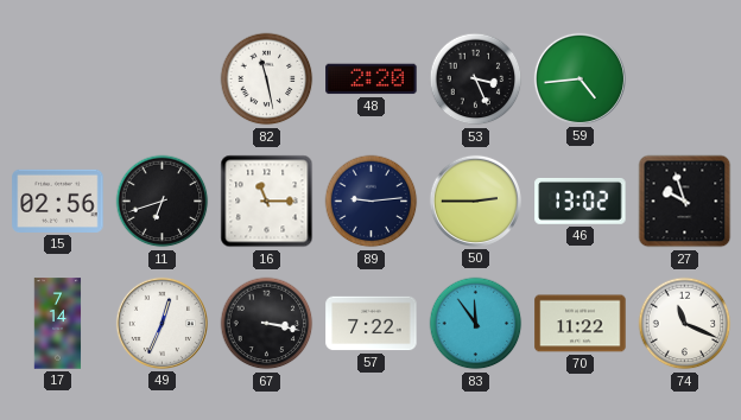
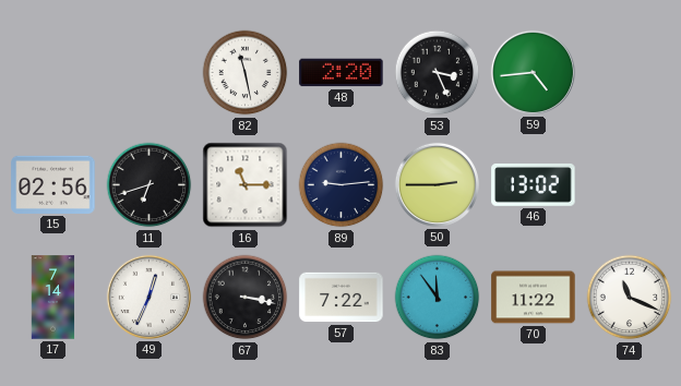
27: 9:57 -> none (685, 202)
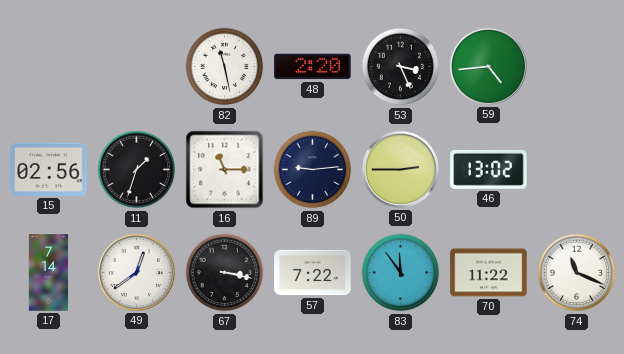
11: 6:42 -> 1:33 (137, 170)
49: 12:34 -> 12:39 (136, 272)
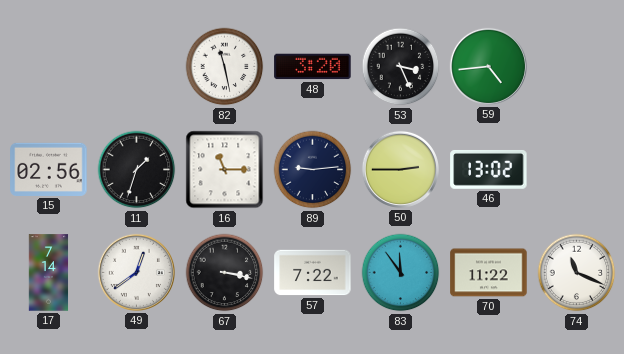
48: 2:20 -> 3:20 (313, 67)
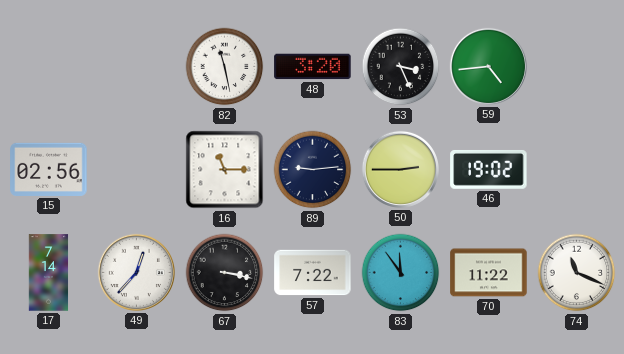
11: 1:33 -> none (137, 170)
46: 13:02 -> 19:02 (489, 169)
49: 12:39 -> 12:37 (136, 272)
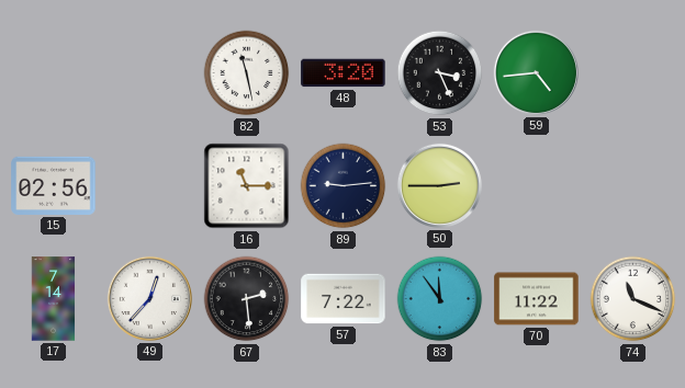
46: 19:02 -> none (489, 169)
67: 3:17 -> 2:29 (247, 299)
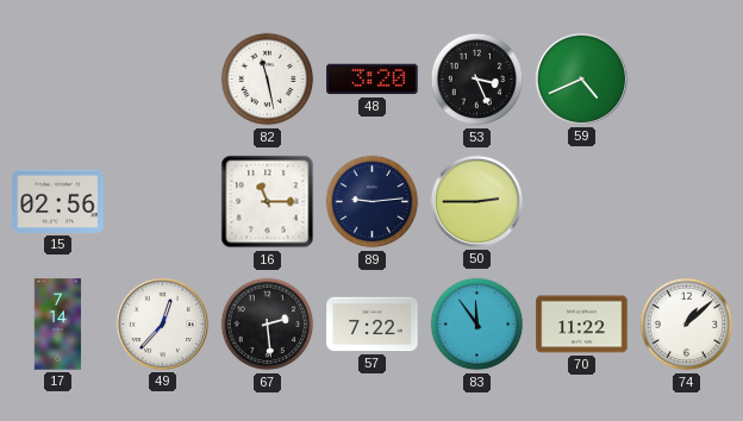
59: 4:44 -> 4:41 (581, 78)
74: 11:19 -> 1:08 (687, 325)
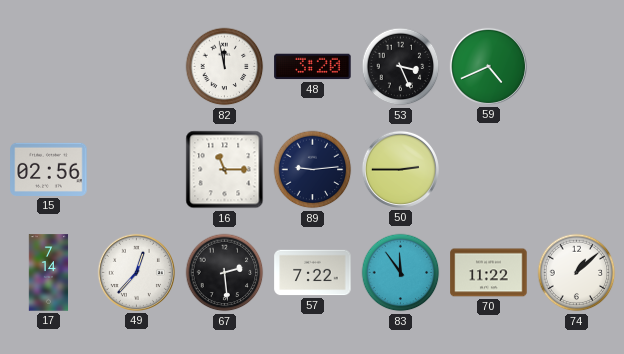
82: 11:28 -> 11:58 (225, 67)
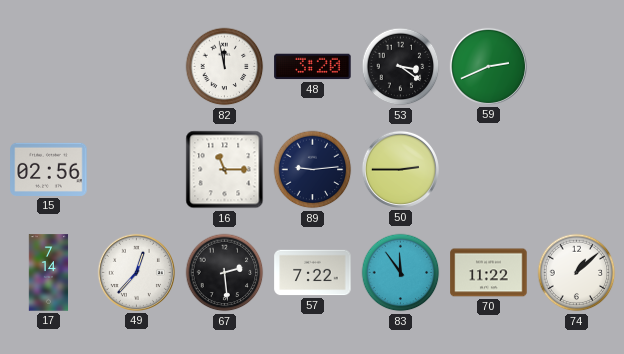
53: 3:26 -> 3:21 (401, 67)
59: 4:41 -> 2:41 (488, 66)
